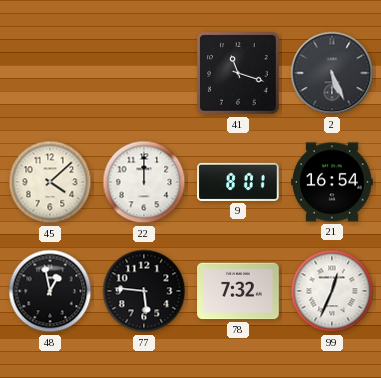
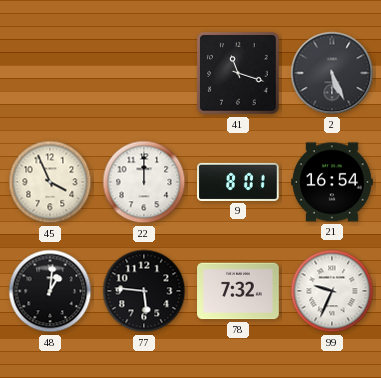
45: 4:08 -> 3:56 (50, 182)
48: 12:58 -> 1:01 (50, 291)
99: 12:34 -> 9:34 (332, 291)
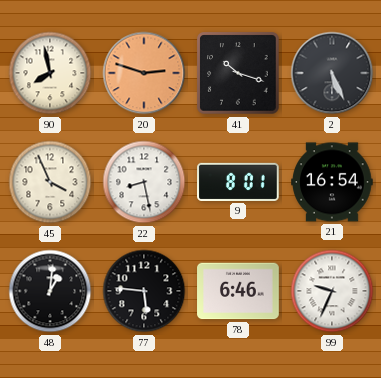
90: none -> 7:58 (50, 73)
20: none -> 2:48 (144, 73)
41: 11:18 -> 10:18 (238, 73)
22: 12:00 -> 8:28 (144, 182)
78: 7:32 -> 6:46 (238, 291)
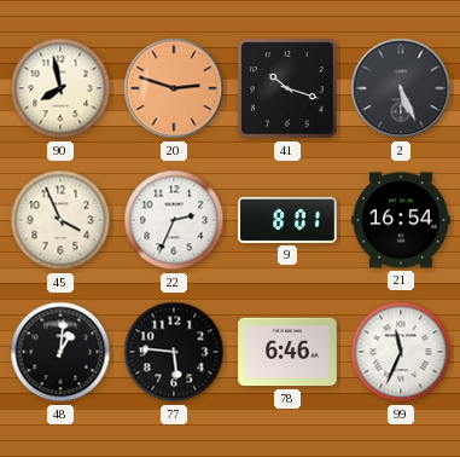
22: 8:28 -> 2:34 (174, 220)
99: 9:34 -> 11:34 (401, 352)
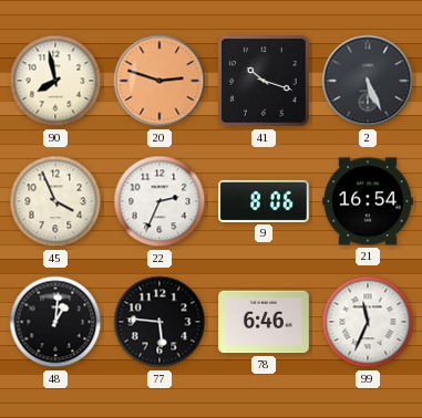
9: 8:01 -> 8:06 (264, 201)
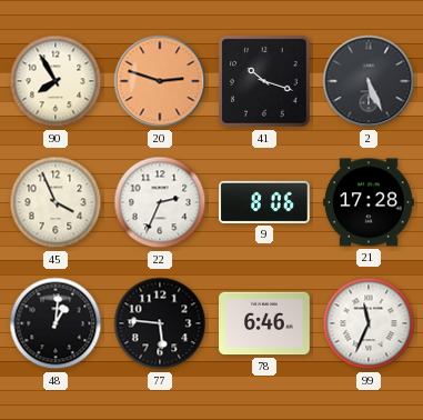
90: 7:58 -> 7:55 (56, 81)
21: 16:54 -> 17:28 (369, 202)
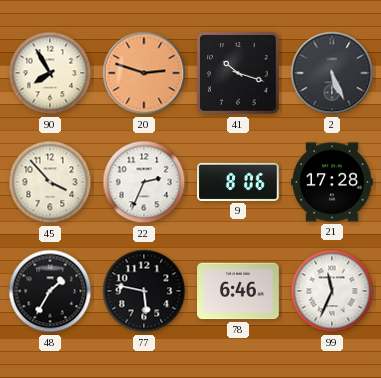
45: 3:56 -> 3:53 (50, 182)
48: 1:01 -> 1:35 (50, 291)
77: 5:46 -> 5:47 (144, 291)
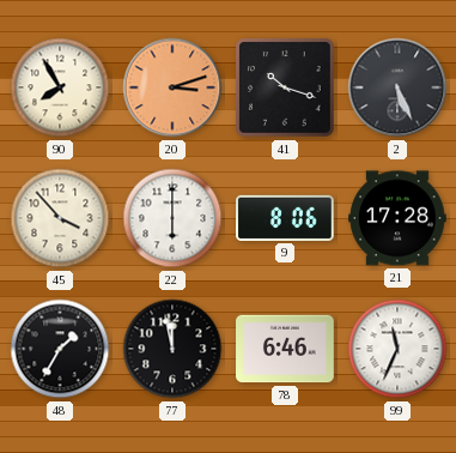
20: 2:48 -> 3:12 (172, 87)
22: 2:34 -> 6:00 (172, 218)
77: 5:47 -> 11:58 (172, 349)
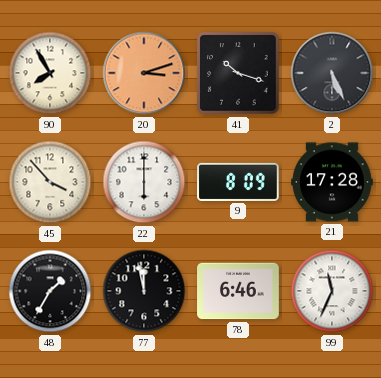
9: 8:06 -> 8:09 (238, 182)
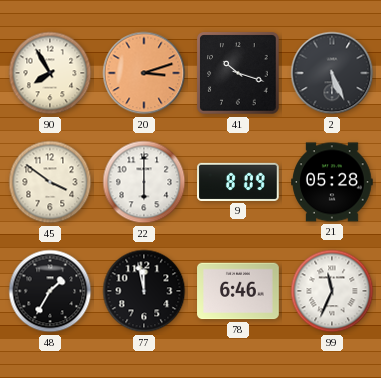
45: 3:53 -> 3:51 (50, 182)
21: 17:28 -> 05:28 (332, 182)
